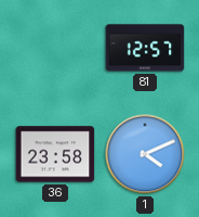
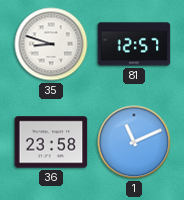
35: none -> 8:48 (51, 44)
1: 4:11 -> 11:11 (134, 142)
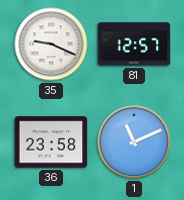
35: 8:48 -> 9:19 (51, 44)
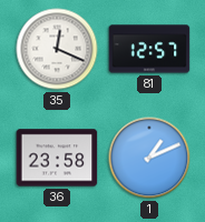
35: 9:19 -> 12:19 (57, 49)
1: 11:11 -> 1:11 (149, 158)
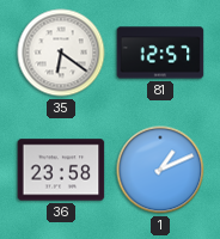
35: 12:19 -> 6:21 (61, 53)
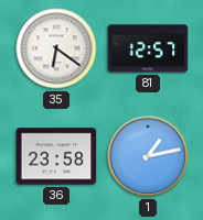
1: 1:11 -> 1:13 (148, 156)
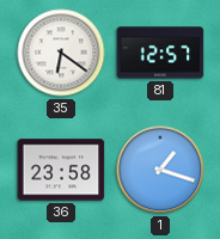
1: 1:13 -> 1:18 (160, 170)
